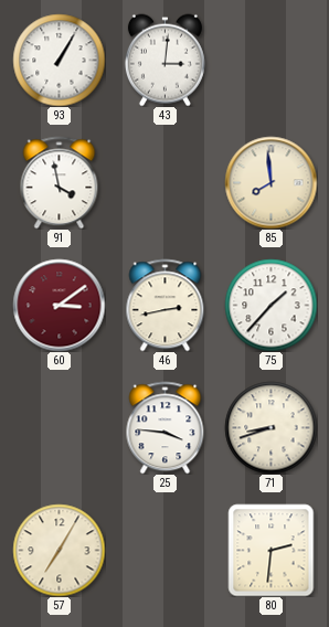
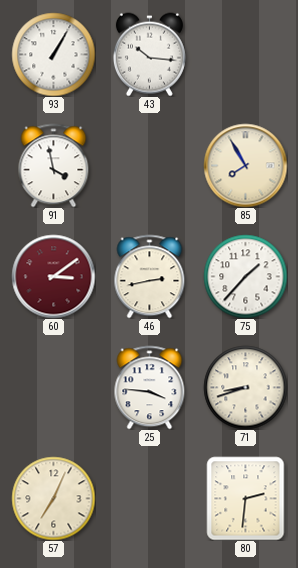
43: 3:01 -> 10:16 (149, 54)
85: 7:59 -> 7:55 (245, 165)
57: 7:05 -> 7:04 (53, 498)
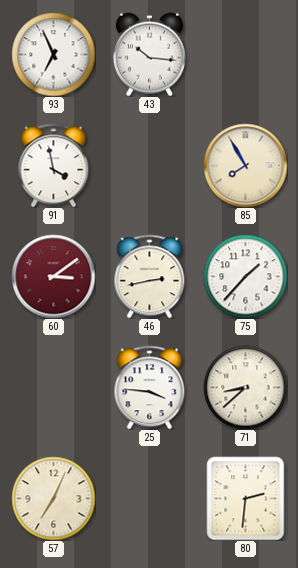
93: 1:05 -> 6:56 (53, 54)
71: 8:42 -> 8:38 (245, 387)
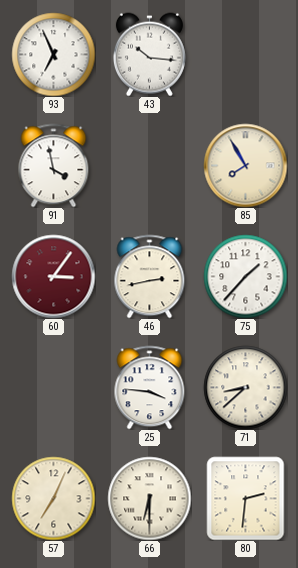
60: 3:09 -> 3:06 (53, 276)
66: none -> 6:30 (149, 498)
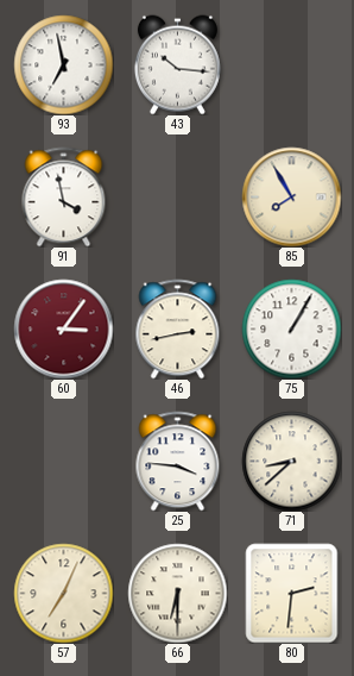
93: 6:56 -> 6:58 (63, 64)
75: 1:37 -> 1:05 (291, 328)
